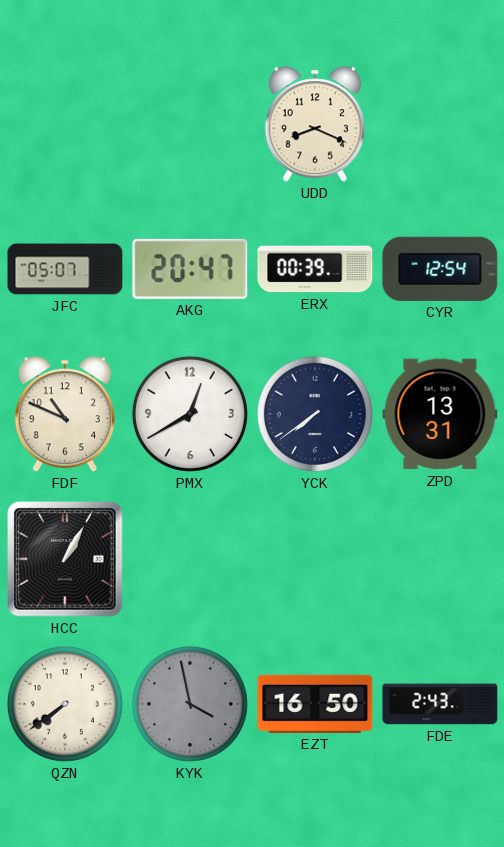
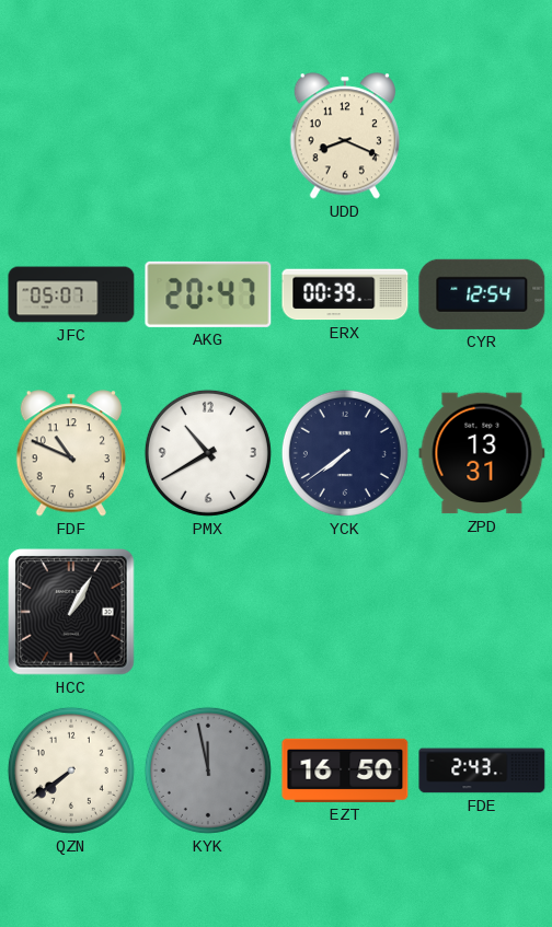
PMX: 12:40 -> 10:40 (208, 453)
KYK: 3:58 -> 11:58 (208, 770)
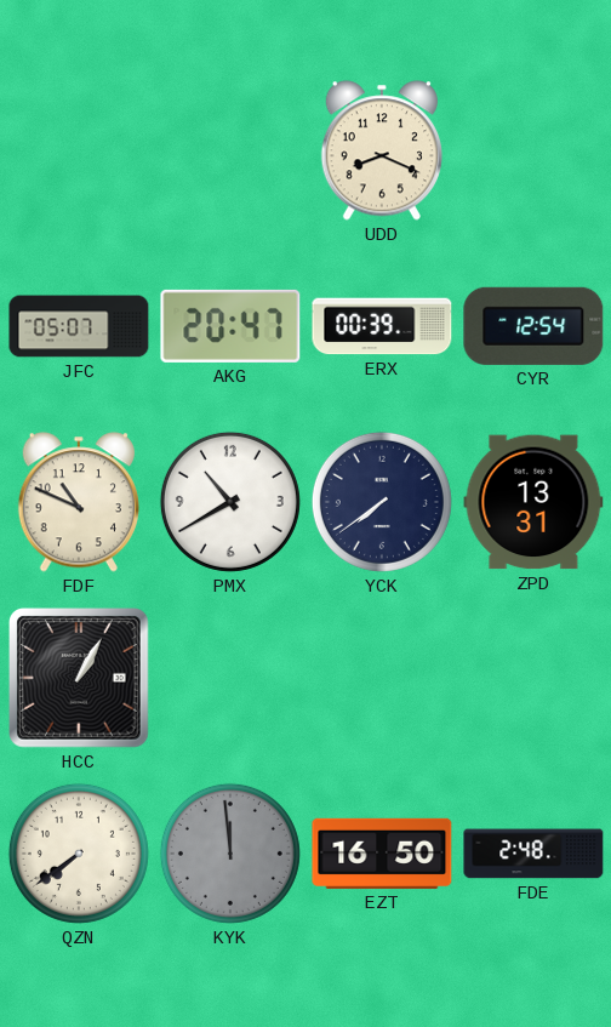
KYK: 11:58 -> 11:59 (230, 854)
FDE: 2:43 -> 2:48 (533, 854)
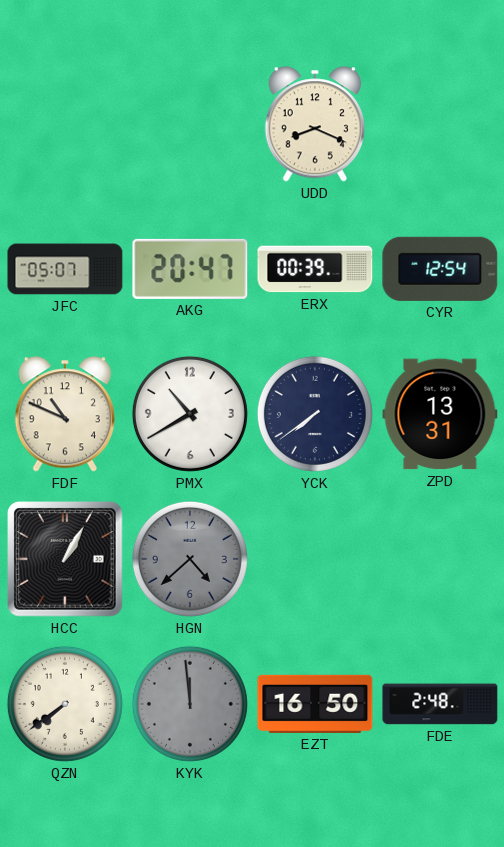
HGN: none -> 4:38 (190, 559)
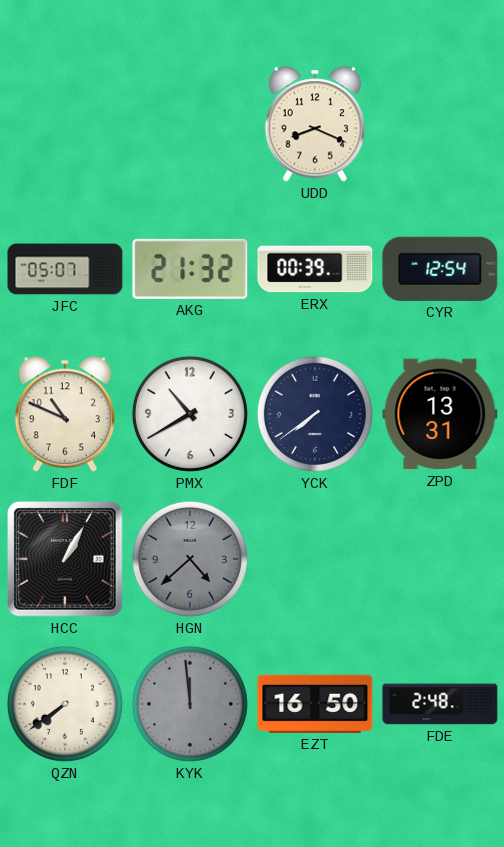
AKG: 20:47 -> 21:32 (190, 269)
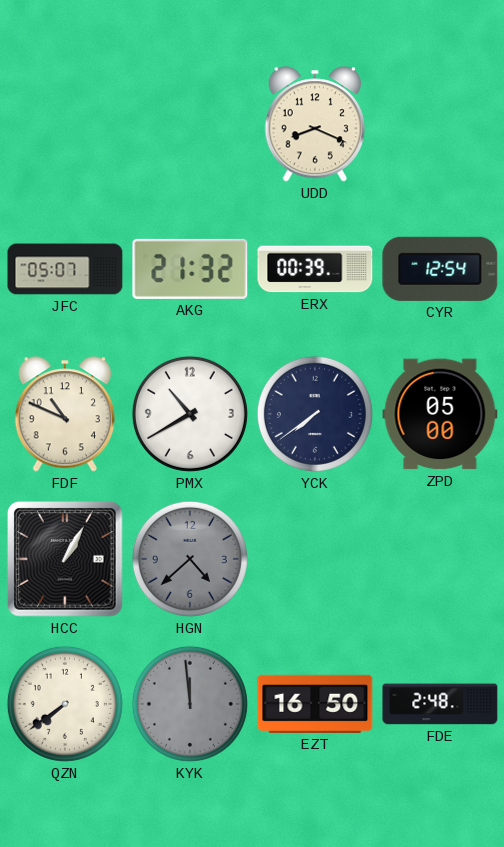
ZPD: 13:31 -> 05:00 (440, 414)
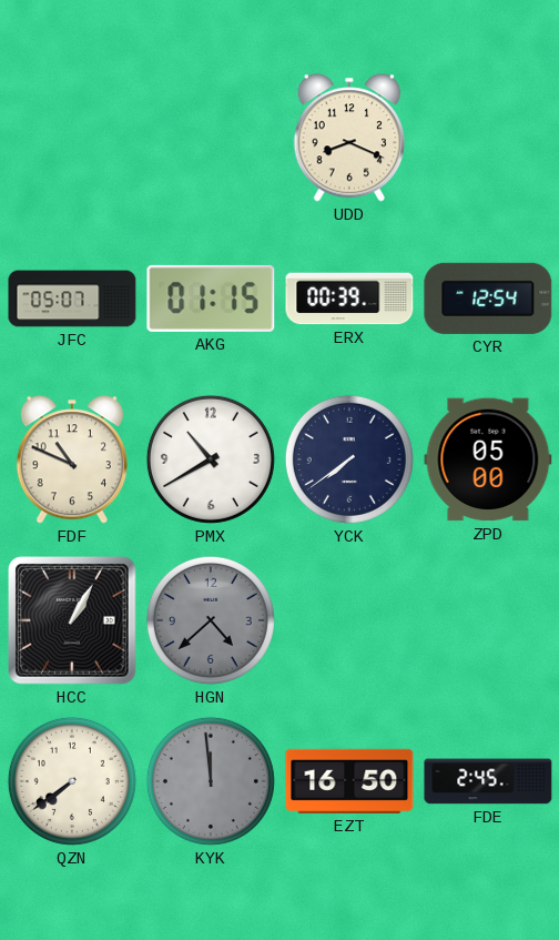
AKG: 21:32 -> 01:15 (211, 299)
FDE: 2:48 -> 2:45 (488, 781)
